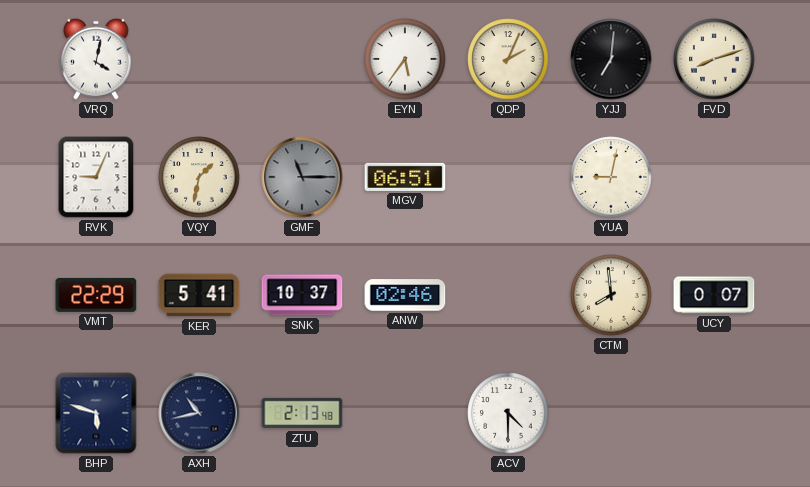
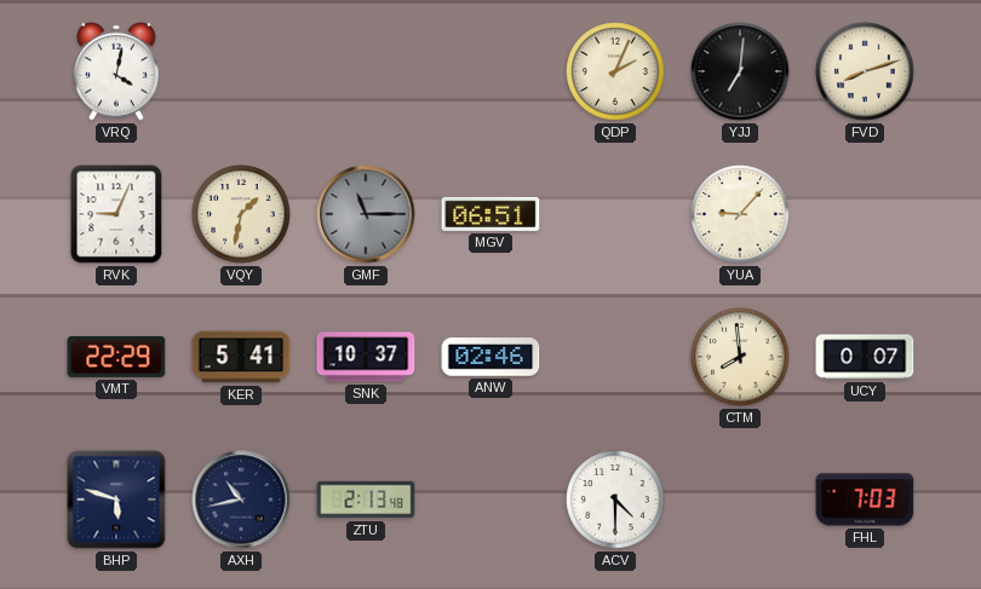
EYN: 5:36 -> none (405, 59)
YUA: 9:02 -> 9:07 (740, 214)
FHL: none -> 7:03 (865, 500)
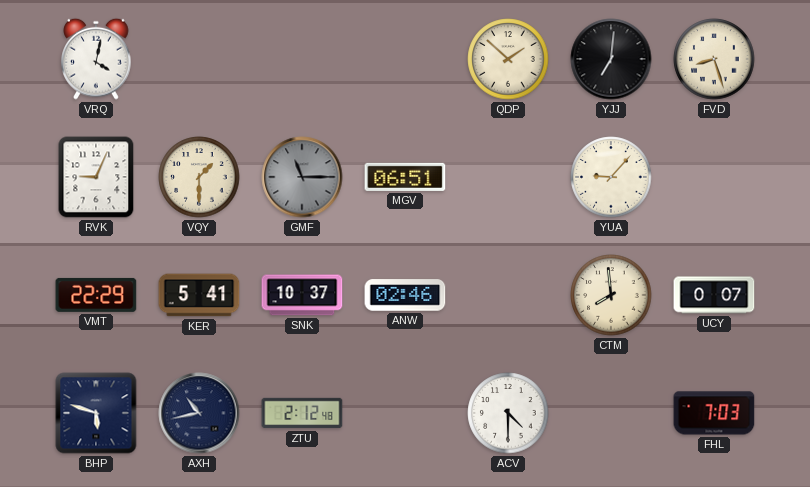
QDP: 2:04 -> 1:52 (508, 59)
FVD: 8:12 -> 8:27 (714, 59)
VQY: 1:32 -> 1:30 (199, 177)
ZTU: 2:13 -> 2:12 (302, 413)
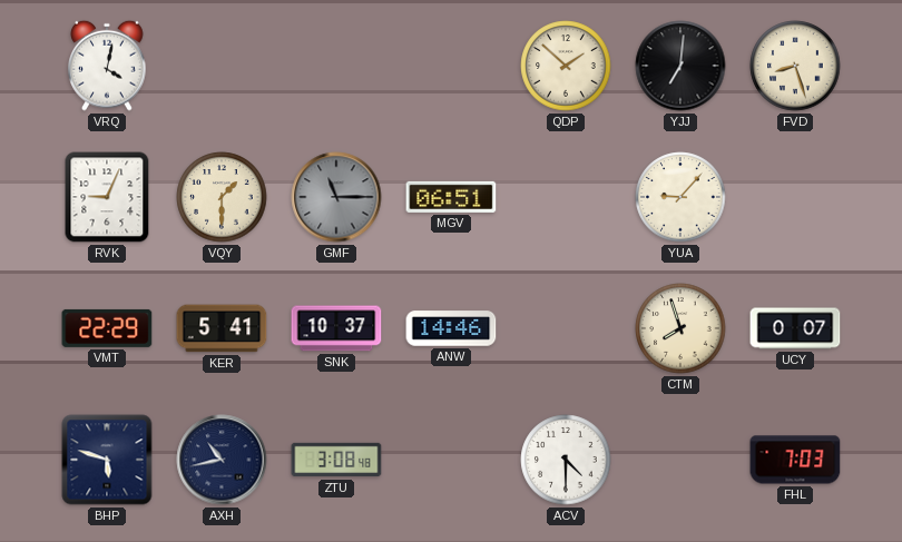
ANW: 02:46 -> 14:46 (451, 328)
CTM: 7:59 -> 7:57 (680, 328)
ZTU: 2:12 -> 3:08 (336, 460)
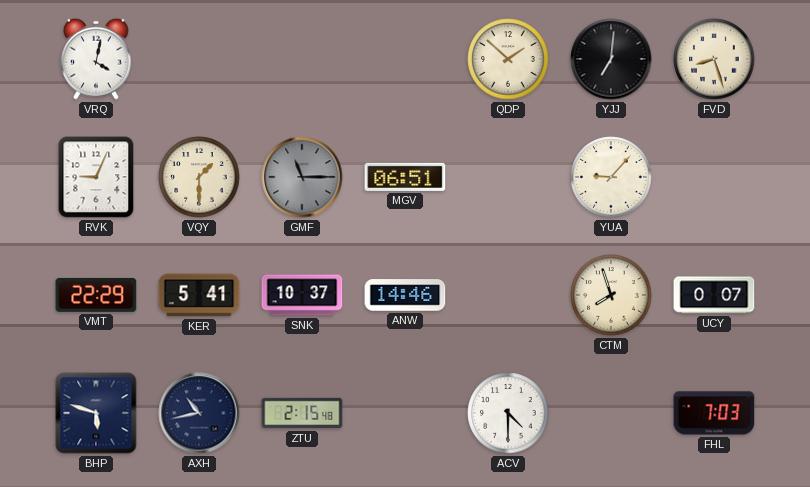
ZTU: 3:08 -> 2:15 (302, 413)
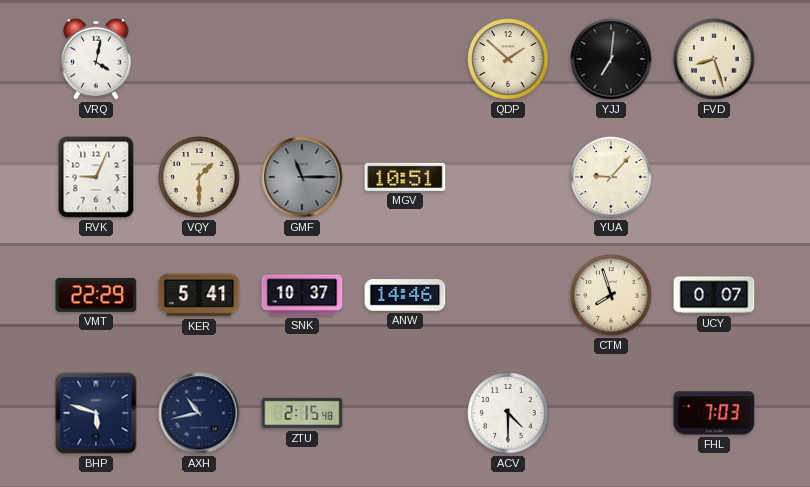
MGV: 06:51 -> 10:51 (405, 177)
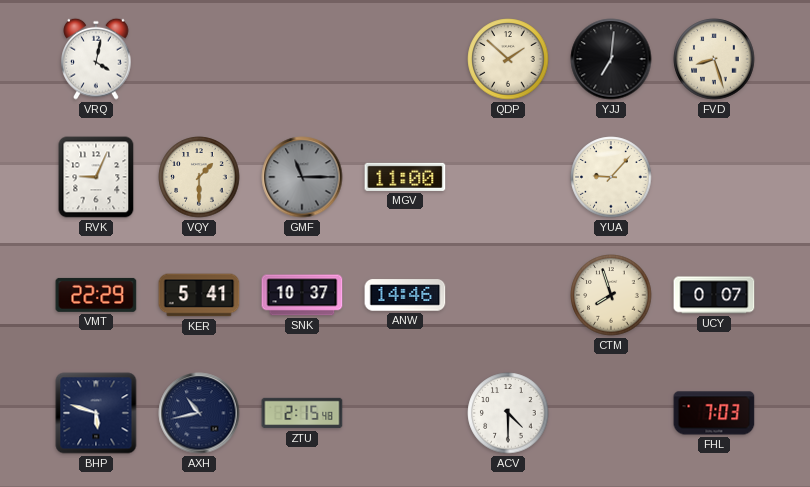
MGV: 10:51 -> 11:00 (405, 177)
